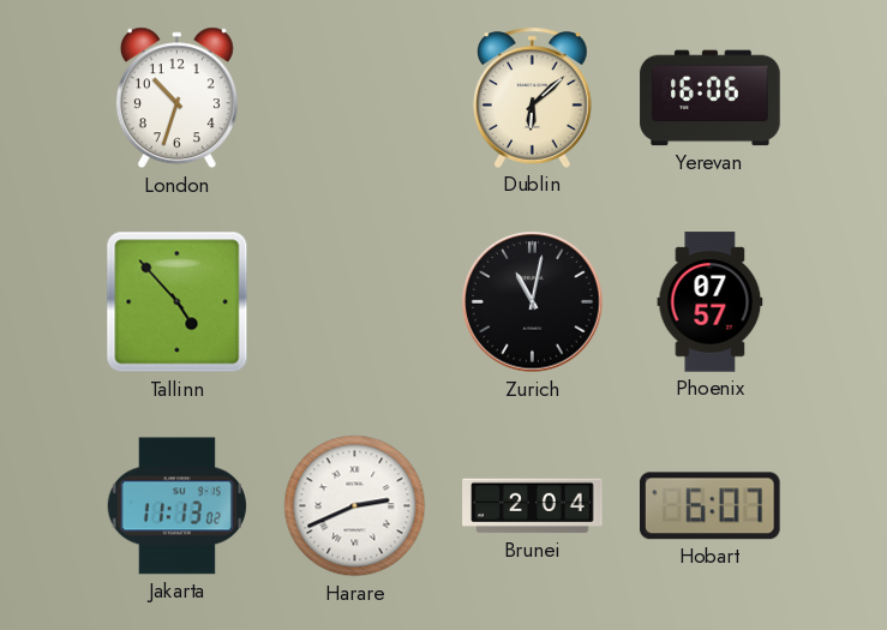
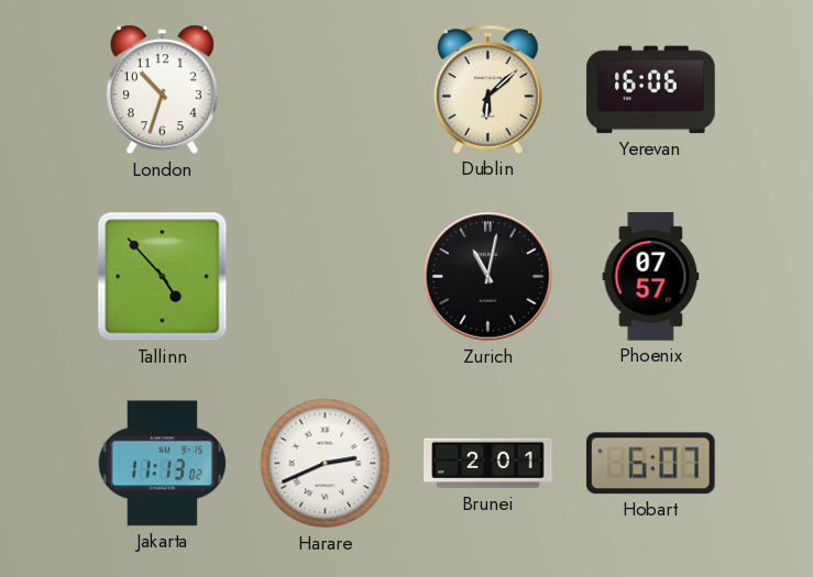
Brunei: 2:04 -> 2:01 (488, 464)
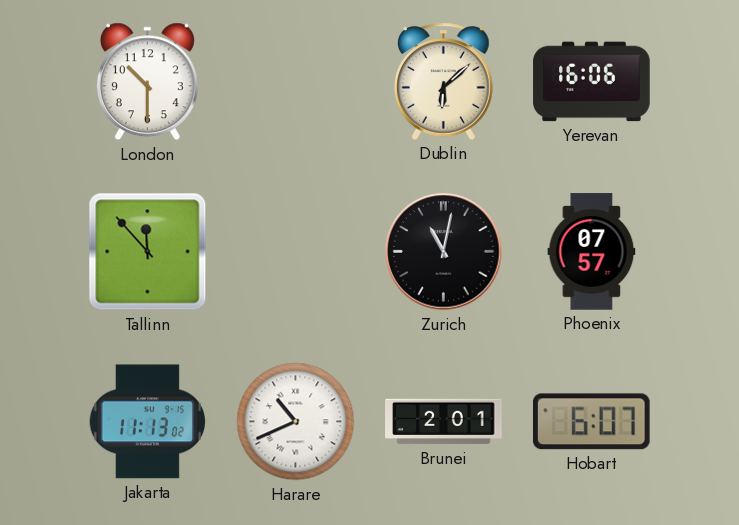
London: 10:33 -> 10:30 (147, 82)
Tallinn: 4:53 -> 11:53 (148, 252)
Harare: 2:41 -> 10:41 (296, 422)
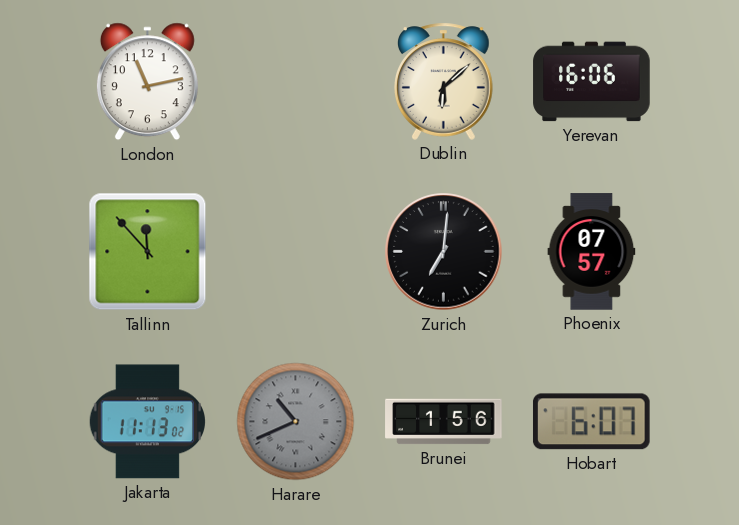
London: 10:30 -> 11:13 (147, 82)
Zurich: 11:02 -> 7:01 (444, 252)
Harare dial: white -> grey (296, 422)
Brunei: 2:01 -> 1:56 (444, 422)
